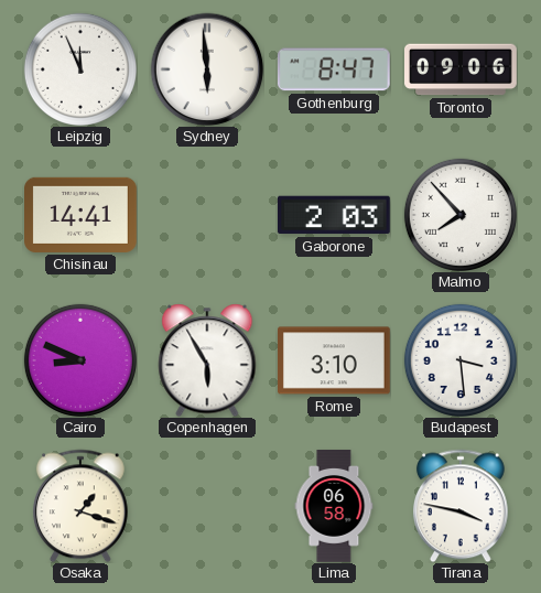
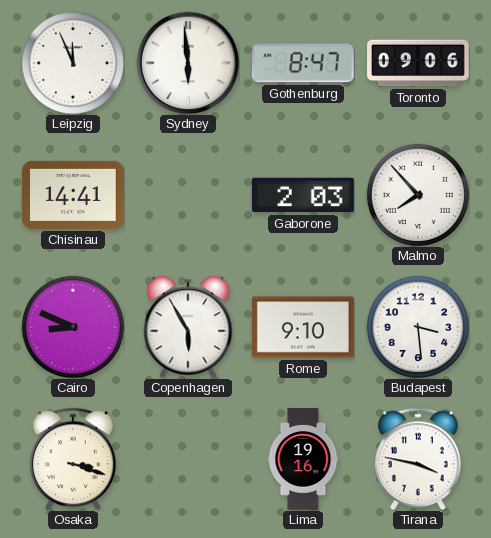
Rome: 3:10 -> 9:10 (304, 327)
Osaka: 1:18 -> 3:18 (74, 459)
Lima: 06:58 -> 19:16 (303, 460)
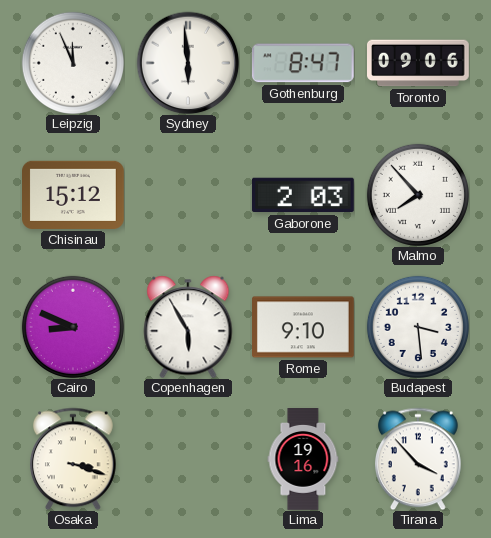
Chisinau: 14:41 -> 15:12 (74, 195)
Tirana: 3:47 -> 3:53 (419, 459)
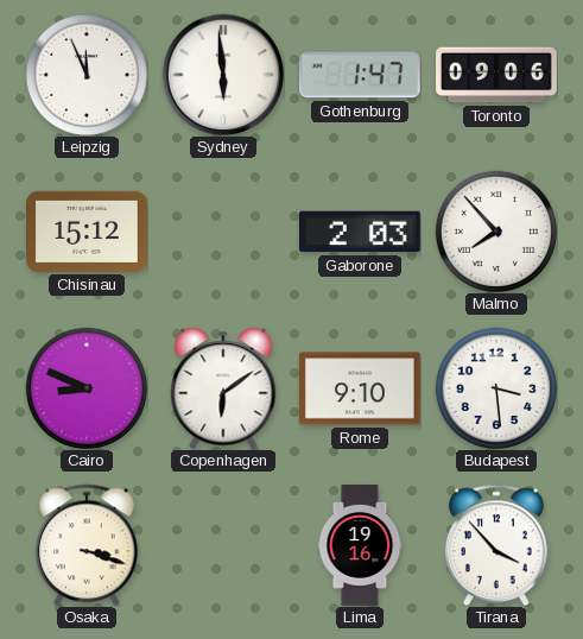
Gothenburg: 8:47 -> 1:47 (360, 75)
Copenhagen: 5:55 -> 6:09 (223, 388)
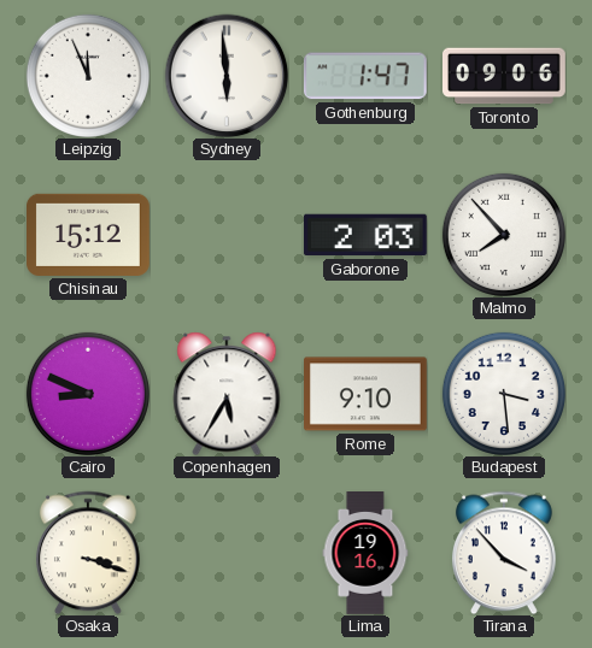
Copenhagen: 6:09 -> 5:35 (227, 394)
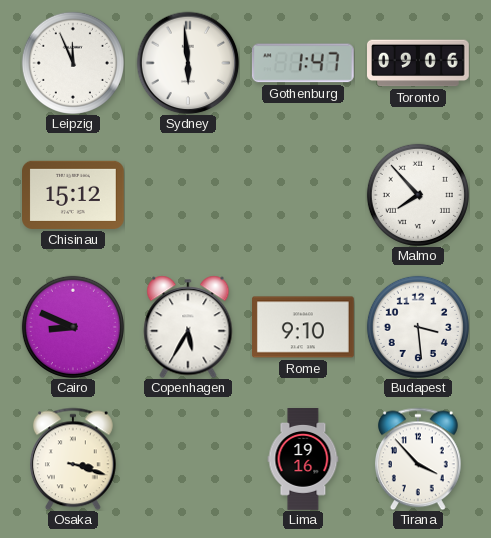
Gaborone: 2:03 -> none (365, 235)
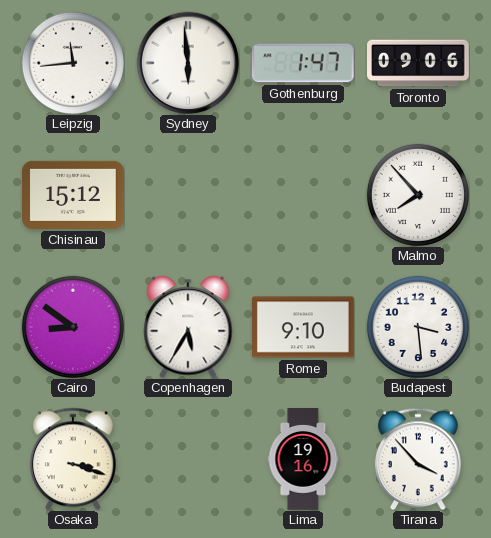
Leipzig: 11:56 -> 11:44 (73, 63)
Cairo: 8:49 -> 8:51 (73, 327)
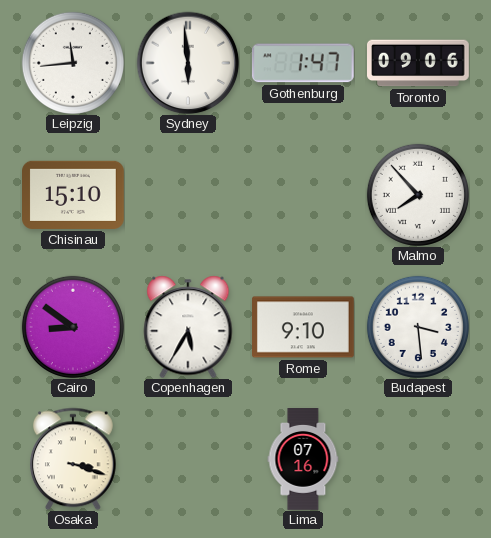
Chisinau: 15:12 -> 15:10 (74, 195)
Lima: 19:16 -> 07:16 (303, 460)
Tirana: 3:53 -> none (419, 459)
